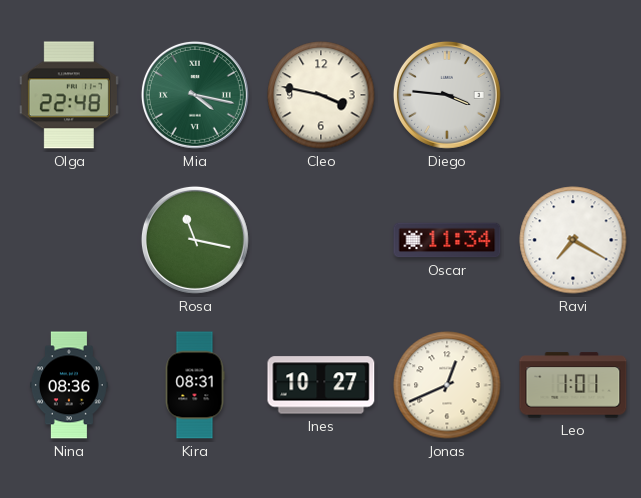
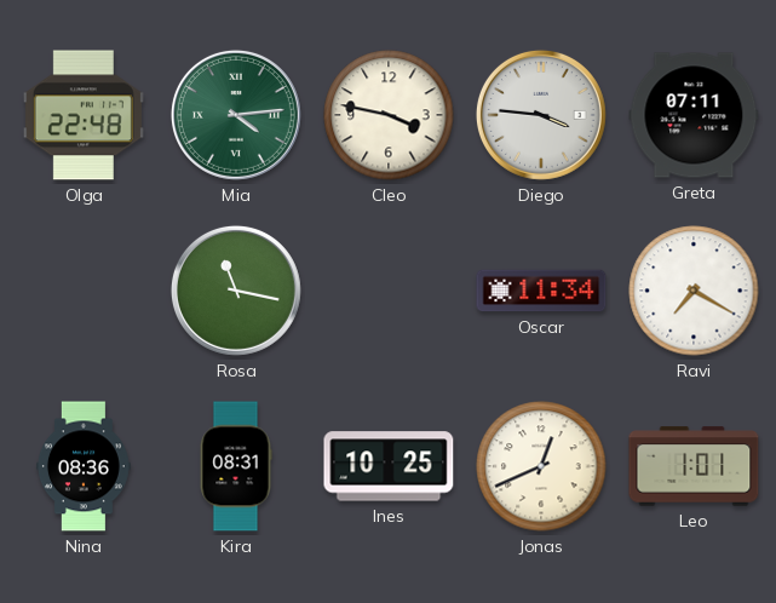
Mia: 4:17 -> 4:14 (236, 115)
Greta: none -> 07:11 (694, 115)
Ines: 10:27 -> 10:25 (389, 466)
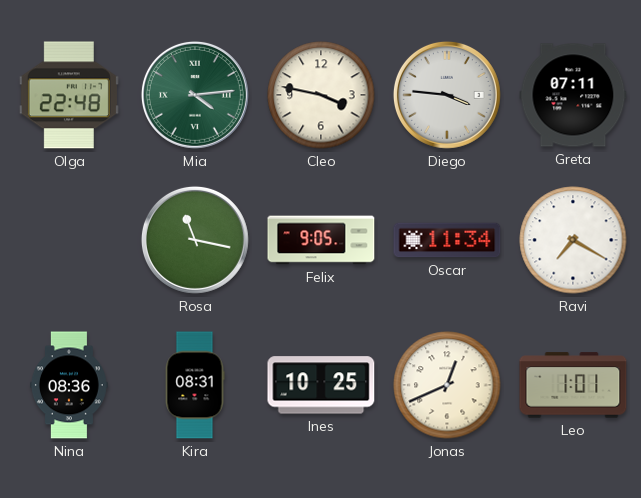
Felix: none -> 9:05 (321, 240)
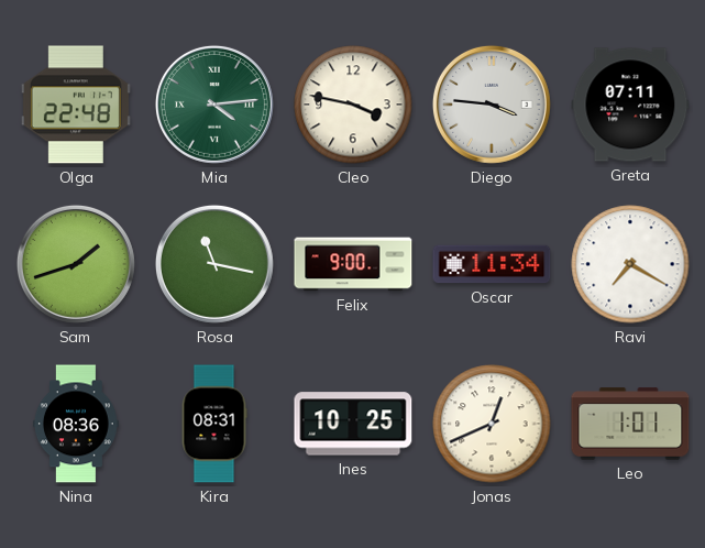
Sam: none -> 1:42 (76, 264)
Felix: 9:05 -> 9:00 (353, 264)
